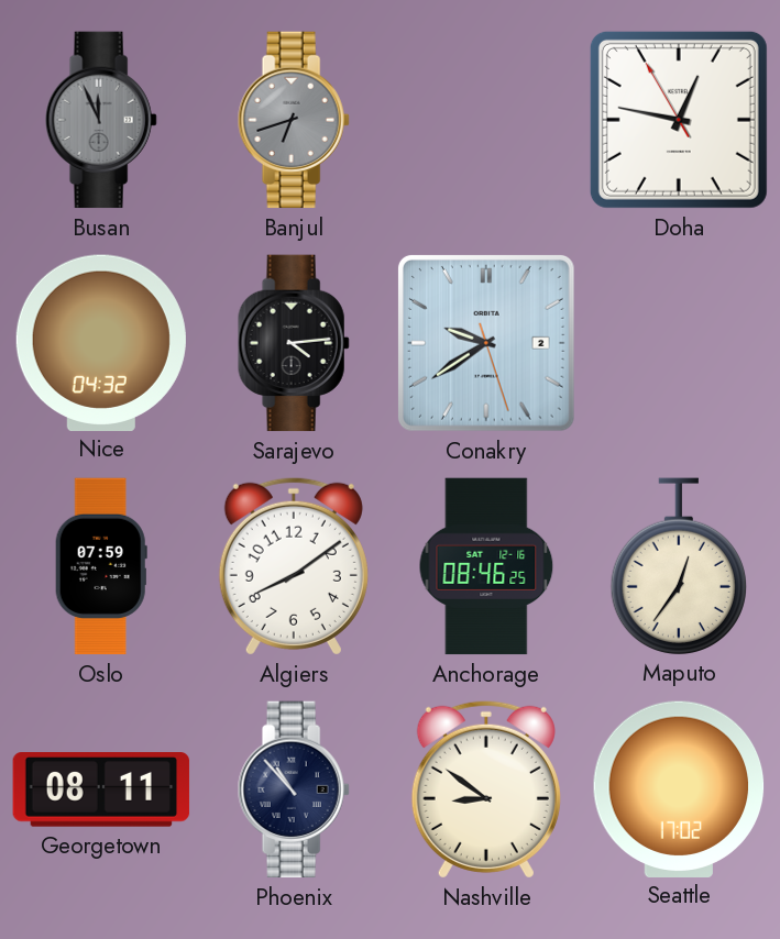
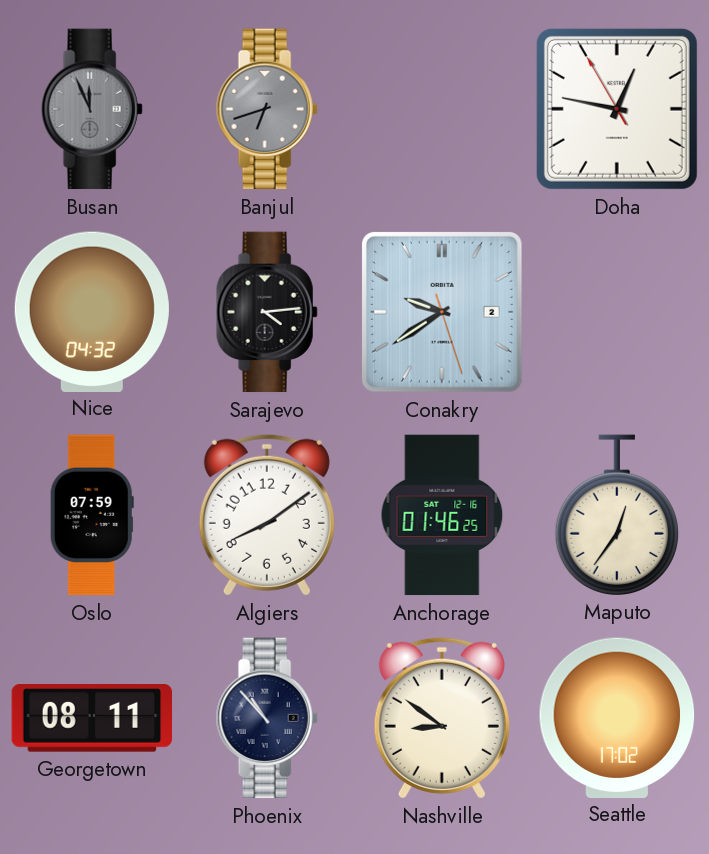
Anchorage: 08:46 -> 01:46 (442, 515)
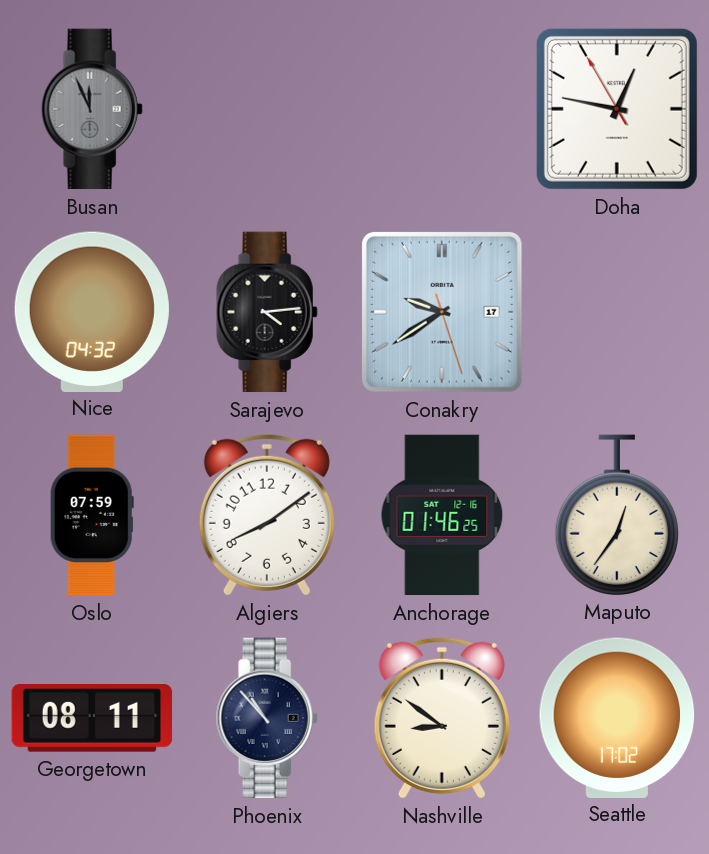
Banjul: 6:42 -> none (267, 109)
Conakry date: 2 -> 17 (442, 312)
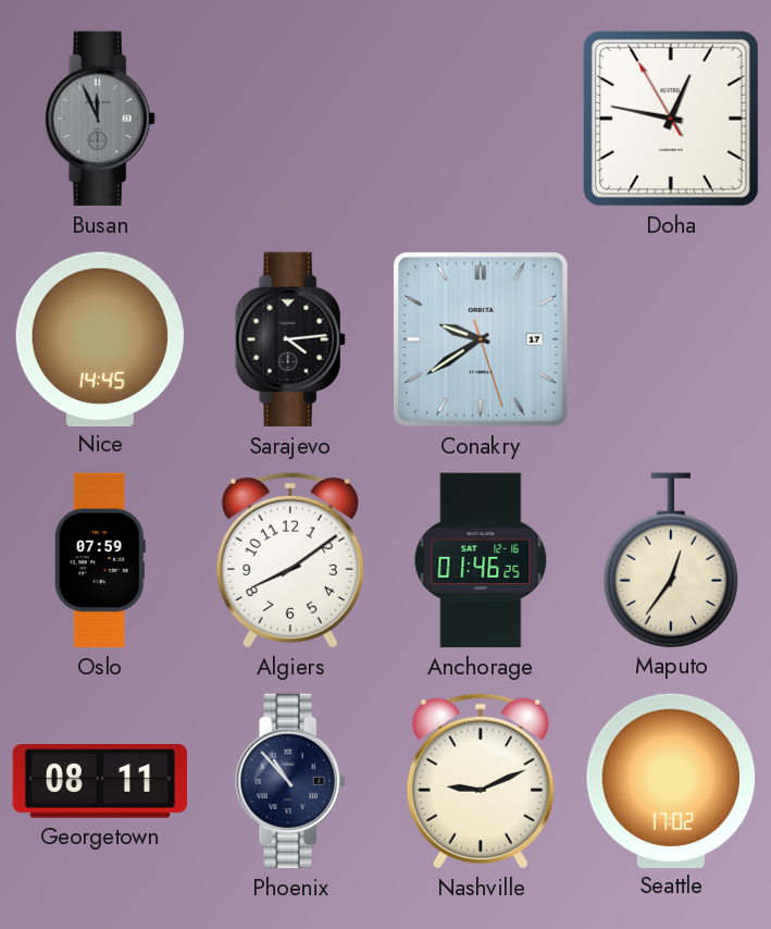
Nice: 04:32 -> 14:45 (100, 338)
Nashville: 8:51 -> 9:11 (481, 781)
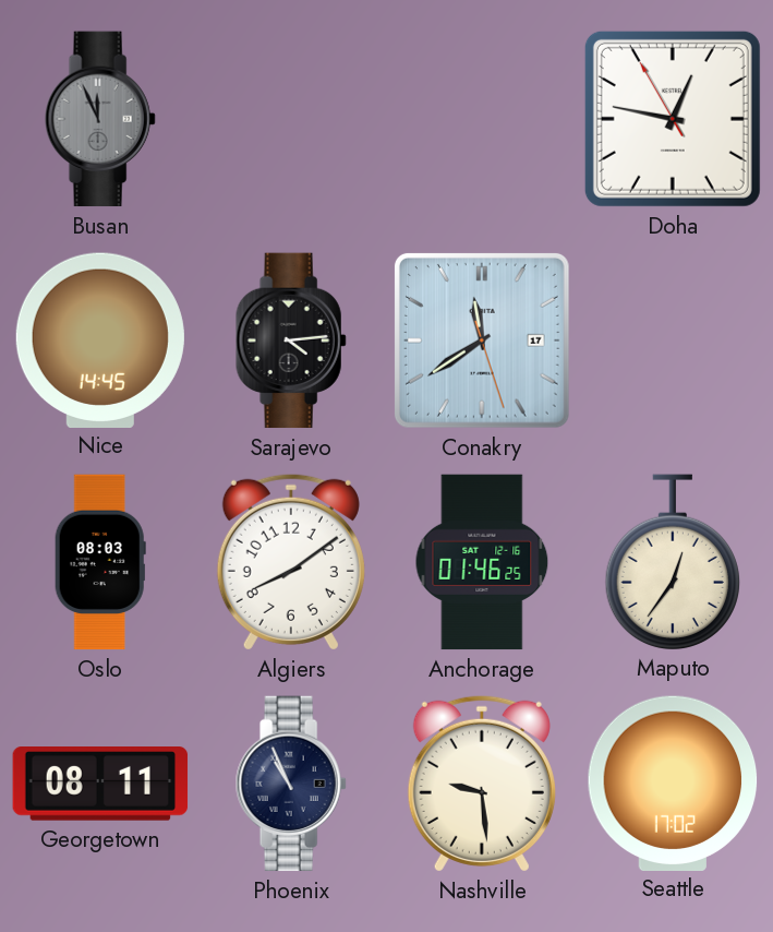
Conakry: 9:39 -> 11:39 (482, 340)
Oslo: 07:59 -> 08:03 (100, 562)
Phoenix: 10:53 -> 10:56 (291, 784)
Nashville: 9:11 -> 9:29 (482, 784)
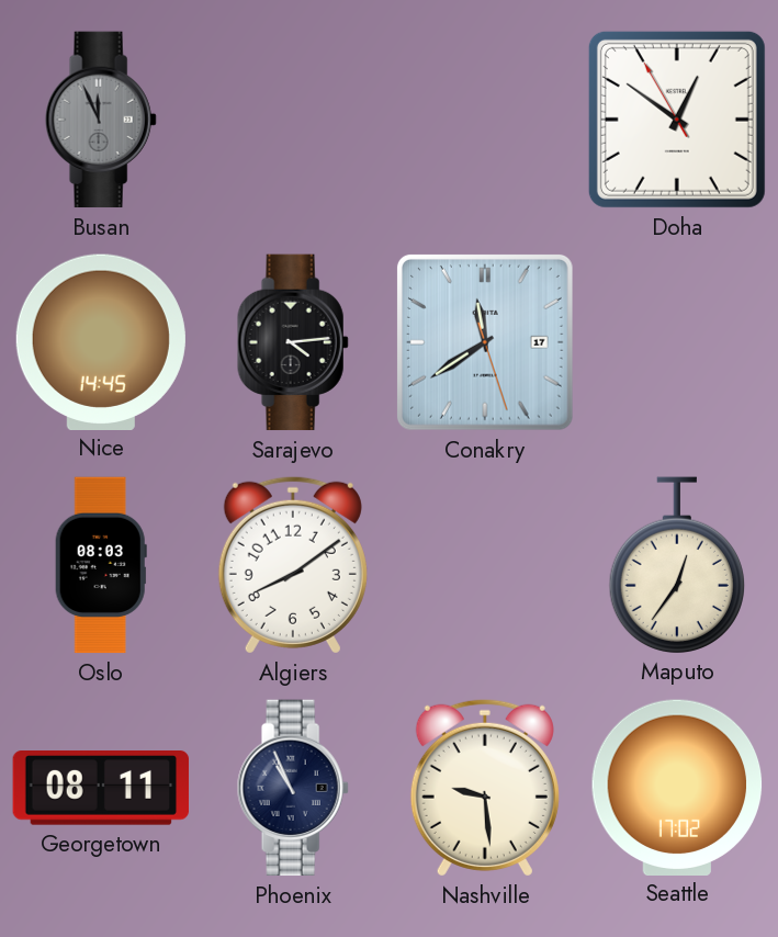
Doha: 12:46 -> 12:50 (677, 120)
Anchorage: 01:46 -> none (482, 562)
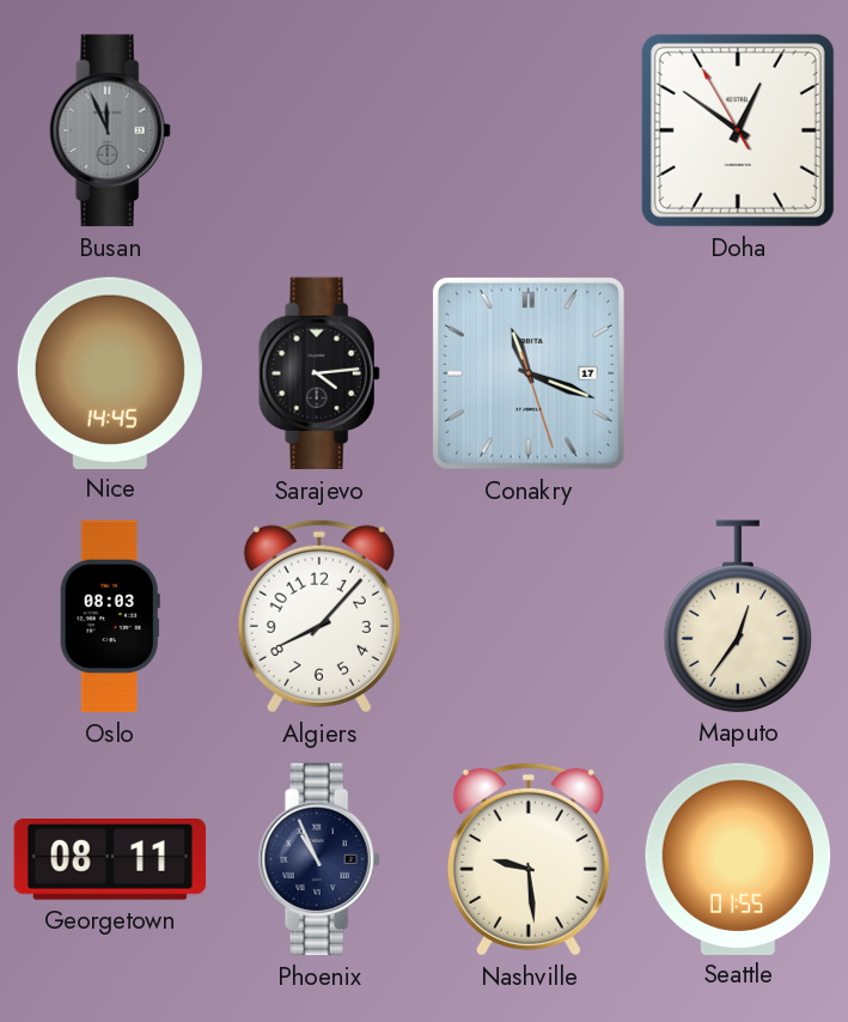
Conakry: 11:39 -> 11:18 (529, 373)
Algiers: 8:09 -> 8:07 (319, 616)
Seattle: 17:02 -> 01:55 (738, 858)
